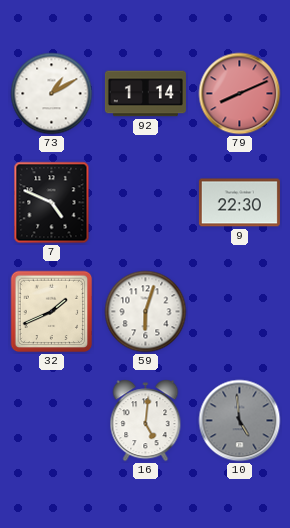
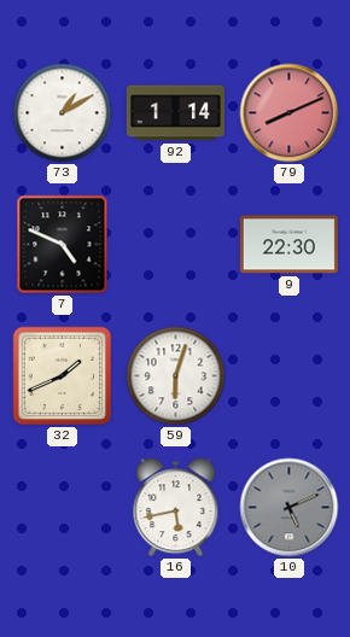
16: 5:01 -> 5:43 (176, 508)
10: 4:59 -> 5:11 (290, 508)
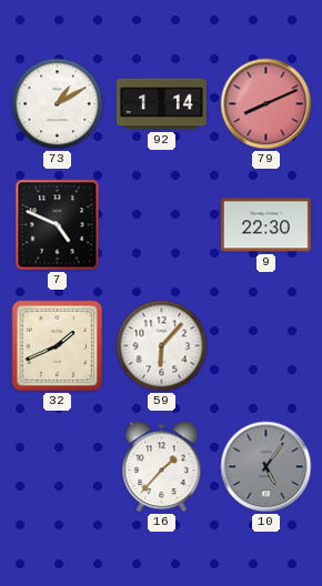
59: 6:03 -> 6:07 (162, 346)
16: 5:43 -> 1:37 (162, 467)
10: 5:11 -> 5:06 (266, 467)
